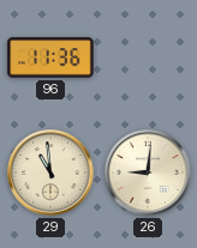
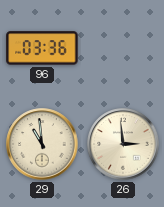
96: 11:36 -> 03:36 (42, 48)
26: 9:01 -> 2:59 (123, 144)
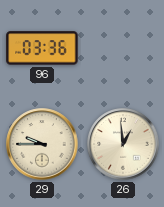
29: 10:59 -> 9:45 (42, 144)
26: 2:59 -> 12:59 (123, 144)
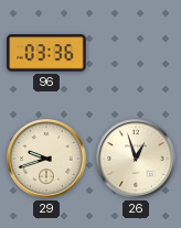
29: 9:45 -> 9:42 (46, 159)
26: 12:59 -> 12:57 (136, 159)
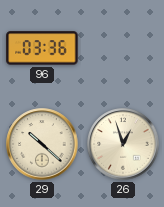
29: 9:42 -> 10:22 (42, 144)
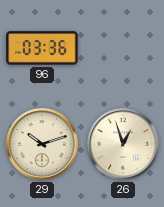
29: 10:22 -> 10:12 (42, 144)
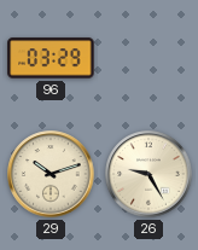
96: 03:36 -> 03:29 (51, 58)
26: 12:57 -> 9:25 (148, 174)
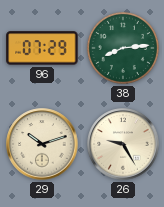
96: 03:29 -> 07:29 (42, 48)
38: none -> 8:14 (123, 48)
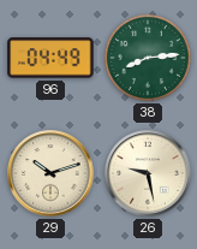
96: 07:29 -> 04:49 (50, 58)
26: 9:25 -> 9:28 (148, 173)
